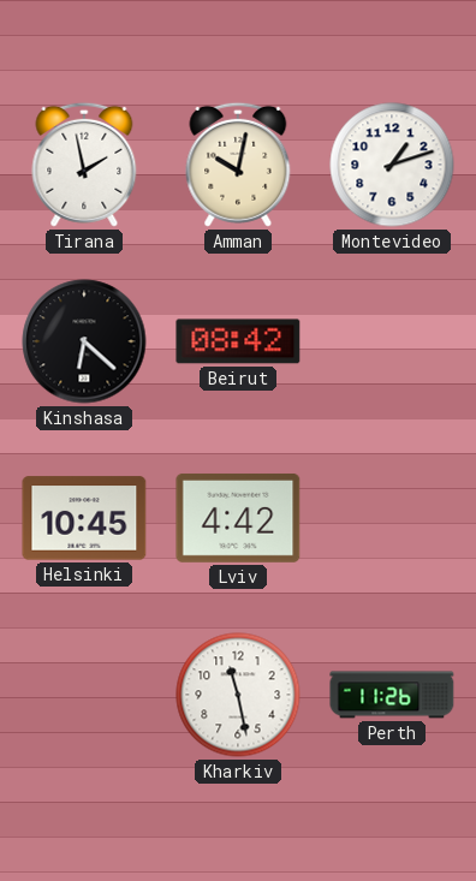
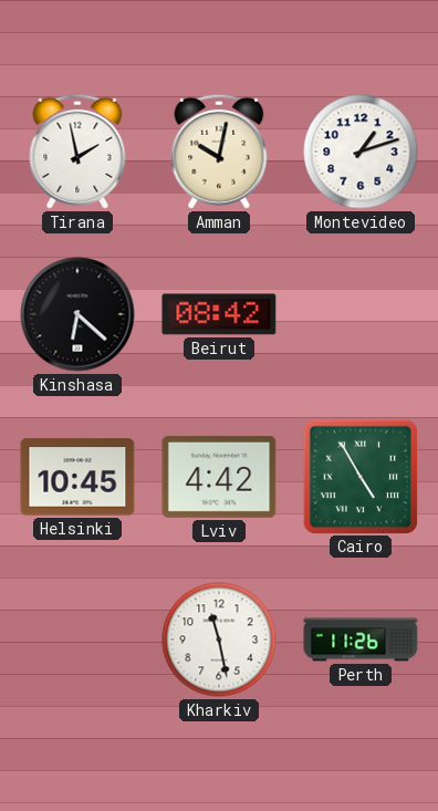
Cairo: none -> 4:55 (359, 476)
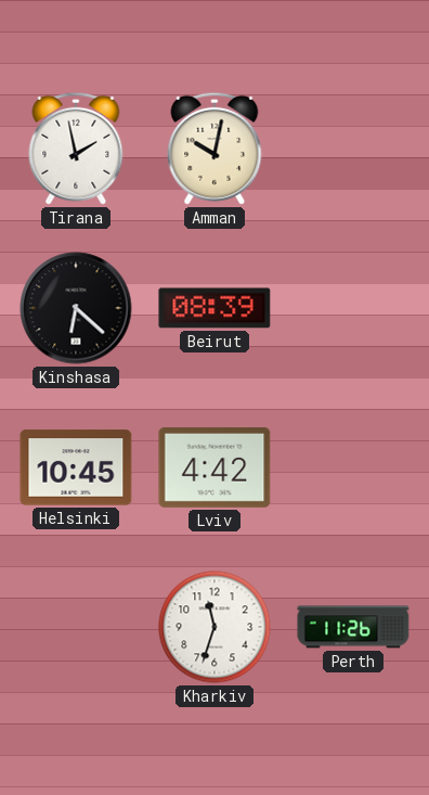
Montevideo: 1:12 -> none (361, 152)
Beirut: 08:42 -> 08:39 (214, 308)
Cairo: 4:55 -> none (359, 476)
Kharkiv: 11:28 -> 11:33 (214, 627)
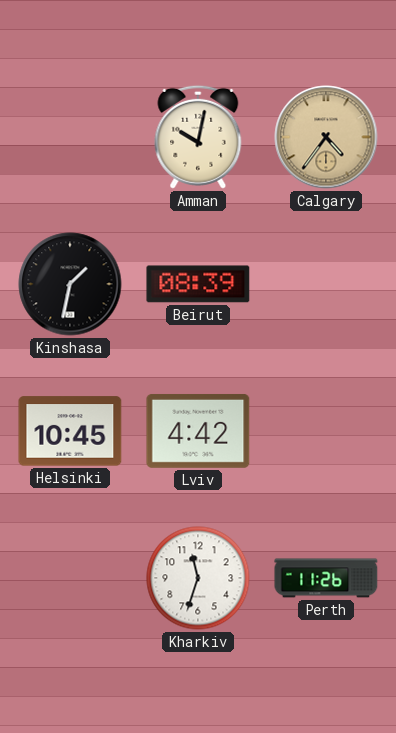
Tirana: 1:58 -> none (76, 149)
Calgary: none -> 4:36 (326, 137)
Kinshasa: 6:22 -> 1:32 (70, 284)
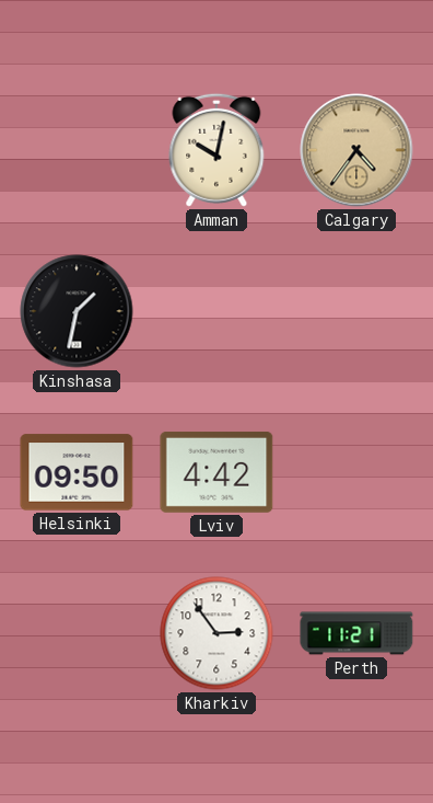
Beirut: 08:39 -> none (198, 284)
Helsinki: 10:45 -> 09:50 (77, 472)
Kharkiv: 11:33 -> 2:54 (216, 633)
Perth: 11:26 -> 11:21 (356, 633)
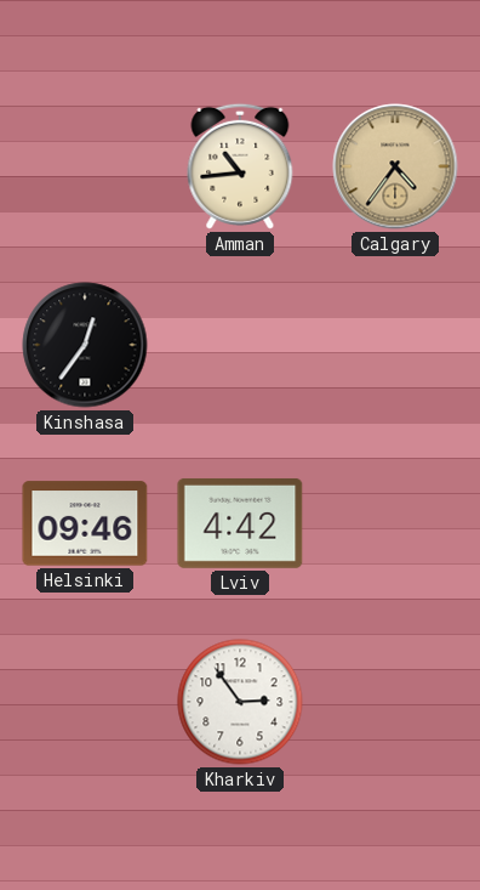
Amman: 10:02 -> 10:44 (240, 166)
Kinshasa: 1:32 -> 12:36 (85, 345)
Helsinki: 09:50 -> 09:46 (85, 523)
Perth: 11:21 -> none (356, 633)
